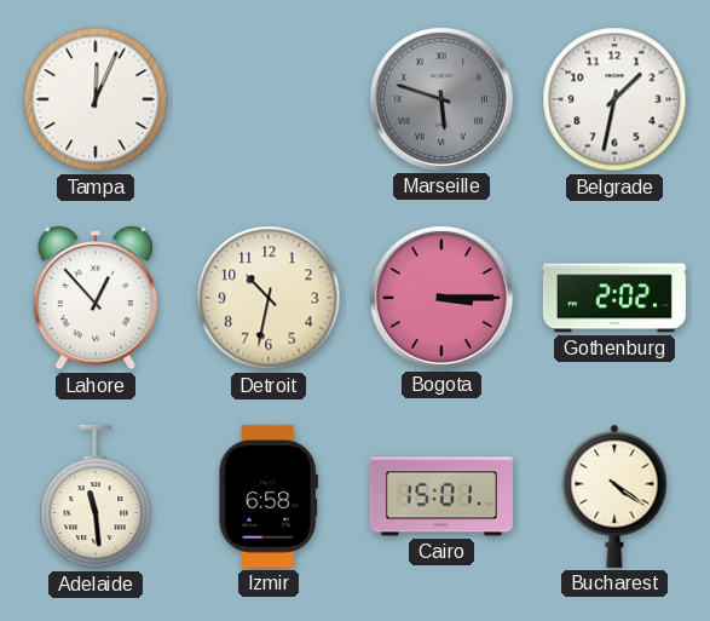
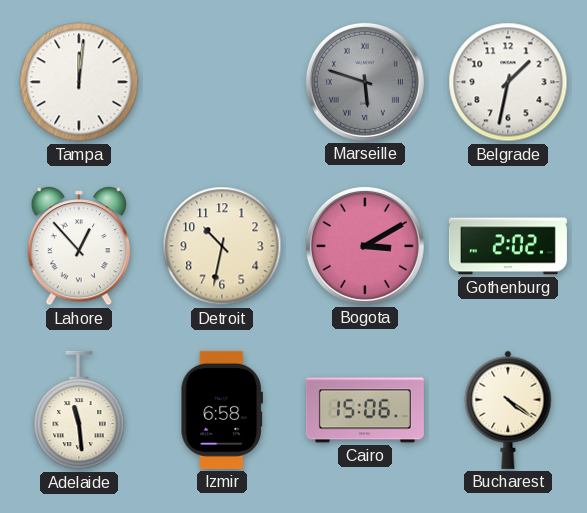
Tampa: 12:04 -> 12:01 (79, 82)
Bogota: 3:15 -> 3:10 (365, 246)
Cairo: 15:01 -> 15:06 (365, 410)
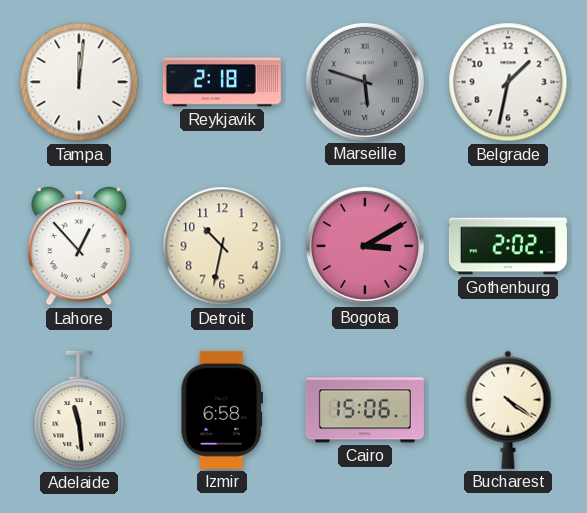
Reykjavik: none -> 2:18 (222, 82)
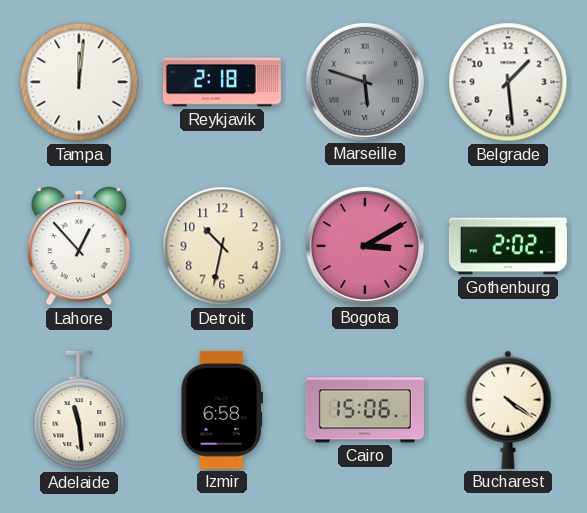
Belgrade: 1:32 -> 1:29 (508, 82)
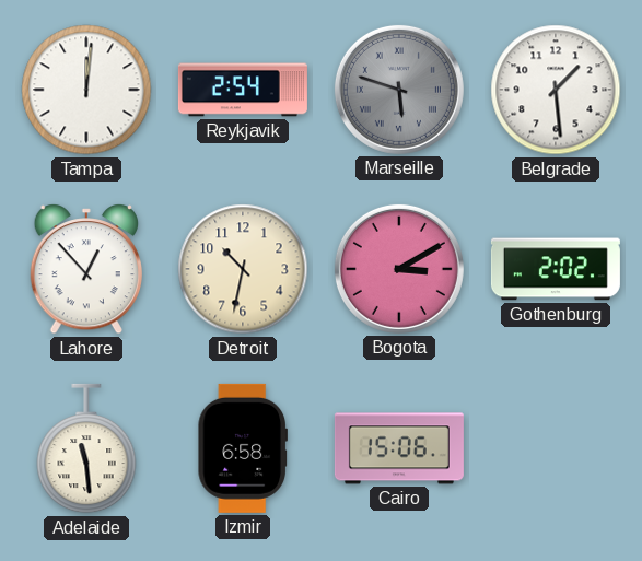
Reykjavik: 2:18 -> 2:54 (243, 90)
Bucharest: 4:21 -> none (508, 410)
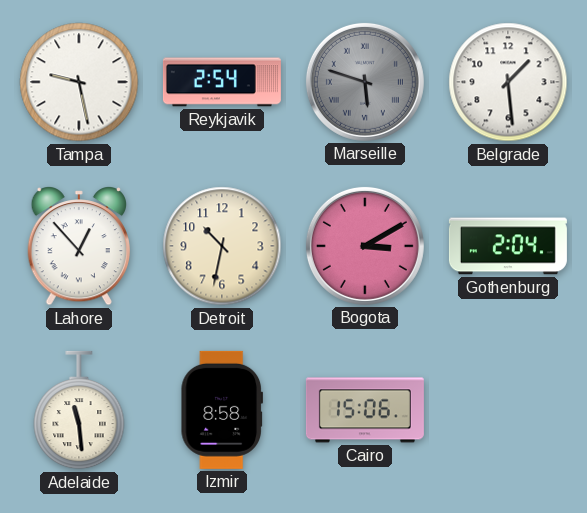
Tampa: 12:01 -> 9:28 (79, 82)
Gothenburg: 2:02 -> 2:04 (508, 246)
Izmir: 6:58 -> 8:58 (221, 410)
